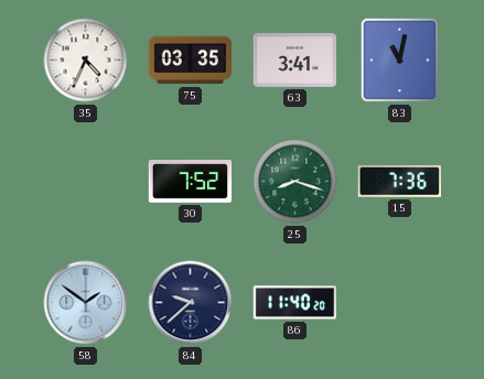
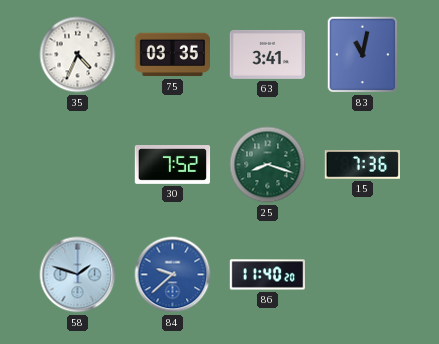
58: 1:51 -> 1:48 (78, 275)
84 dial: navy -> blue (173, 275)
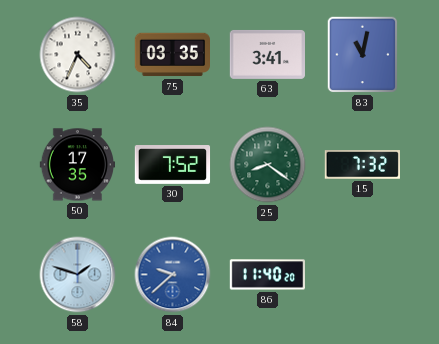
50: none -> 17:35 (77, 165)
25: 8:18 -> 8:21 (268, 165)
15: 7:36 -> 7:32 (362, 165)
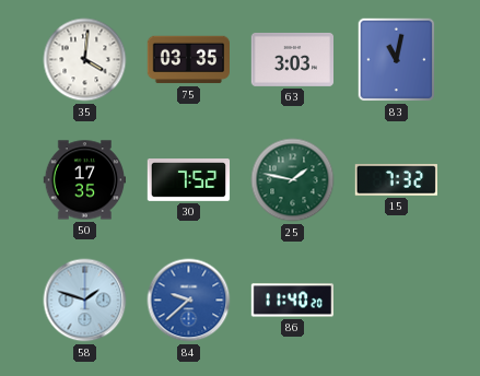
35: 4:34 -> 4:01 (85, 60)
63: 3:41 -> 3:03 (292, 59)
25: 8:21 -> 1:47 (293, 180)
